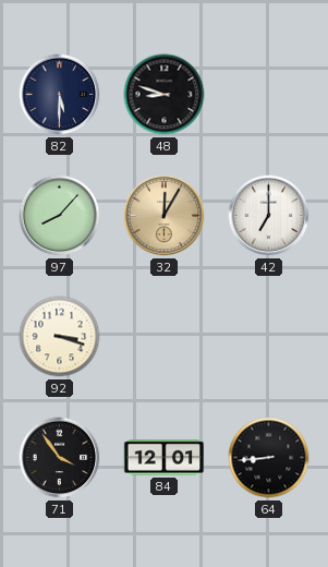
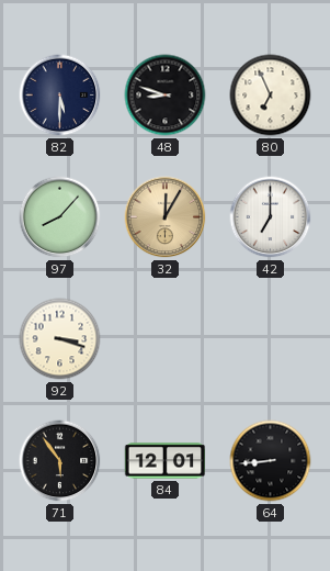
80: none -> 6:56 (271, 96)
71: 3:54 -> 5:54 (60, 461)
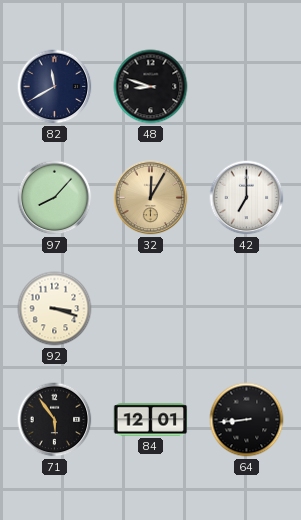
82: 5:30 -> 11:40 (55, 87)
80: 6:56 -> none (271, 96)
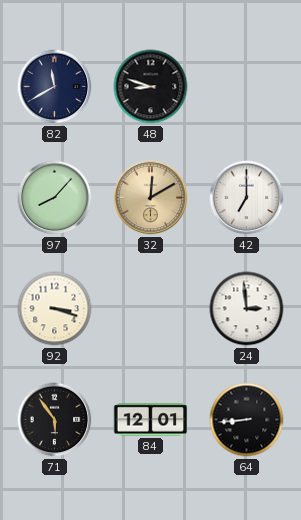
32: 12:05 -> 12:10 (151, 198)
24: none -> 2:59 (247, 309)
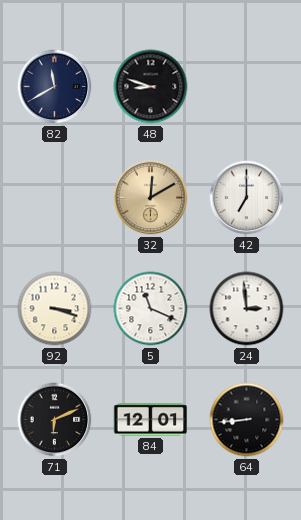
97: 8:07 -> none (55, 198)
5: none -> 11:19 (151, 309)
71: 5:54 -> 6:11 (55, 420)
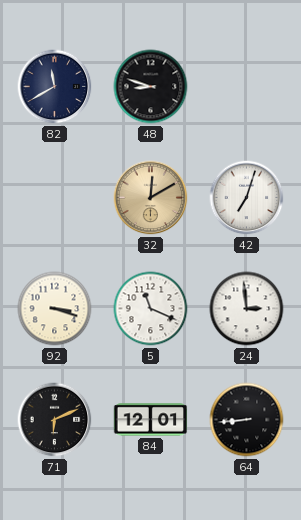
42: 7:00 -> 7:03 (247, 198)
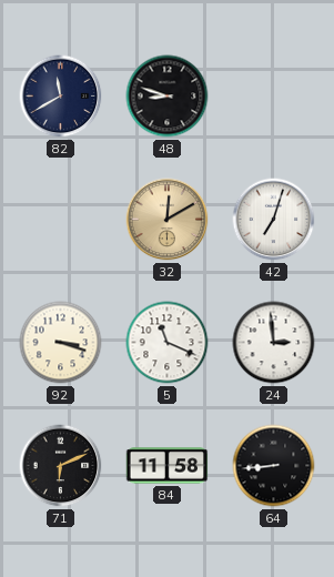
84: 12:01 -> 11:58 (168, 466)
